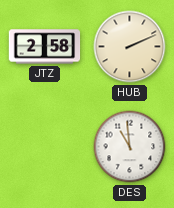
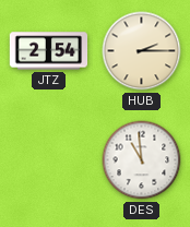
JTZ: 2:58 -> 2:54 (49, 51)
HUB: 2:11 -> 2:15 (142, 51)
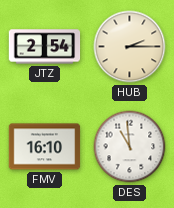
FMV: none -> 16:10 (45, 147)
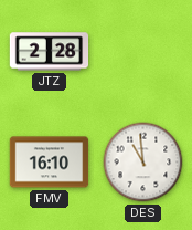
JTZ: 2:54 -> 2:28 (50, 52)
HUB: 2:15 -> none (130, 47)
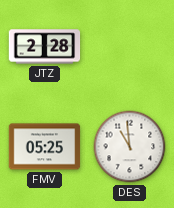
FMV: 16:10 -> 05:25 (45, 147)
